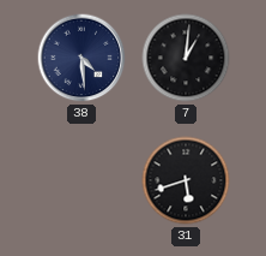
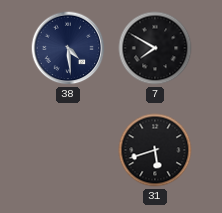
7: 1:01 -> 7:50 (155, 48)
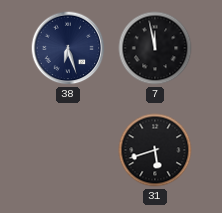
38: 4:29 -> 6:27 (68, 48)
7: 7:50 -> 11:58 (155, 48)
